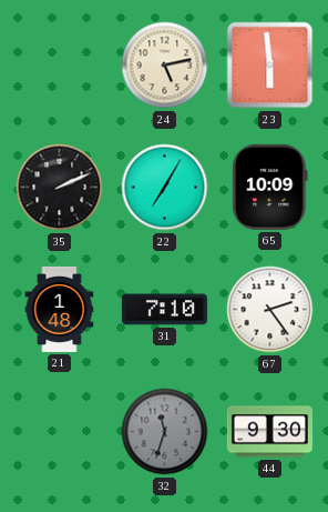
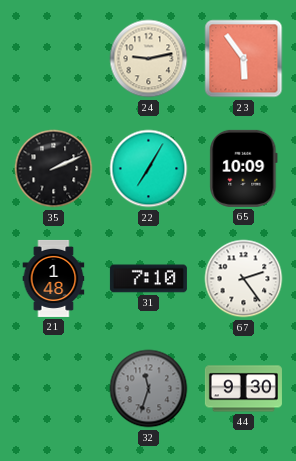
24: 5:13 -> 9:13 (149, 59)
23: 5:59 -> 5:54 (244, 59)
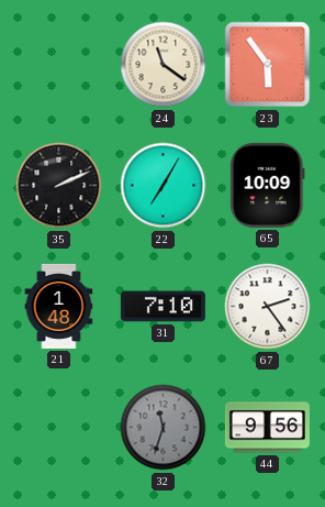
24: 9:13 -> 11:21 (164, 65)
44: 9:30 -> 9:56 (267, 428)
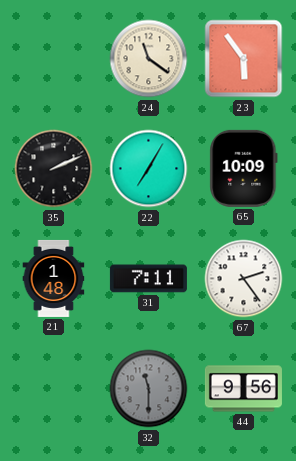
31: 7:10 -> 7:11 (148, 279)
32: 11:33 -> 11:30 (149, 389)
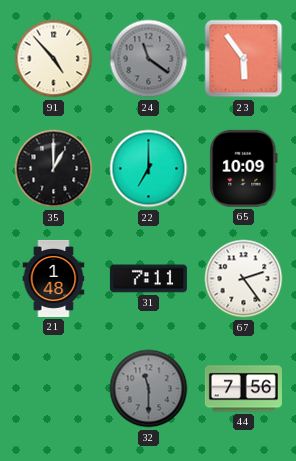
91: none -> 4:53 (54, 59)
24 dial: cream -> grey (149, 59)
35: 2:11 -> 1:00 (54, 169)
22: 7:05 -> 7:00 (149, 169)
44: 9:56 -> 7:56 (243, 389)
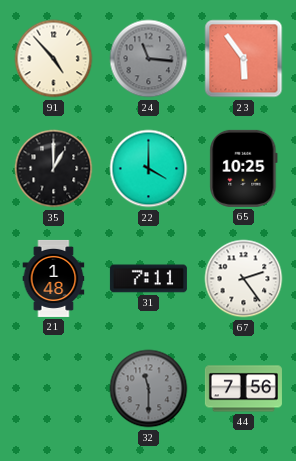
24: 11:21 -> 11:16 (149, 59)
22: 7:00 -> 4:00 (149, 169)
65: 10:09 -> 10:25 (244, 168)
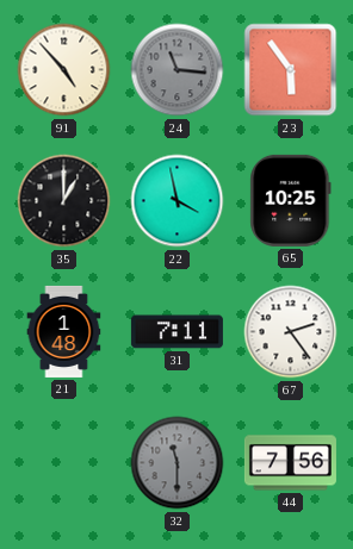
22: 4:00 -> 3:58 (178, 201)
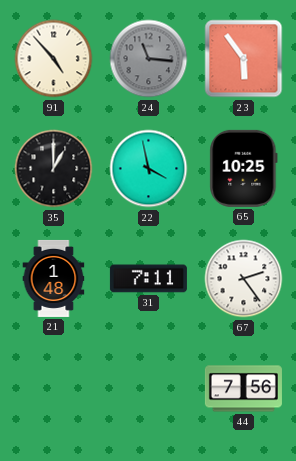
32: 11:30 -> none (178, 463)
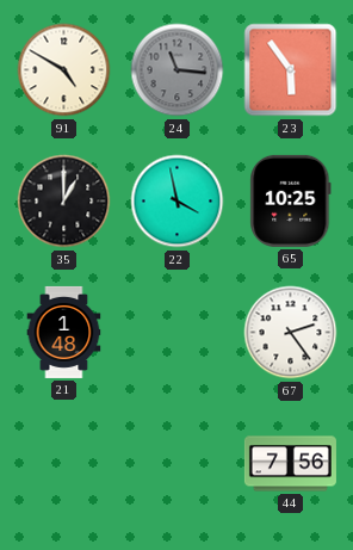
91: 4:53 -> 4:50 (64, 70)
31: 7:11 -> none (148, 279)
